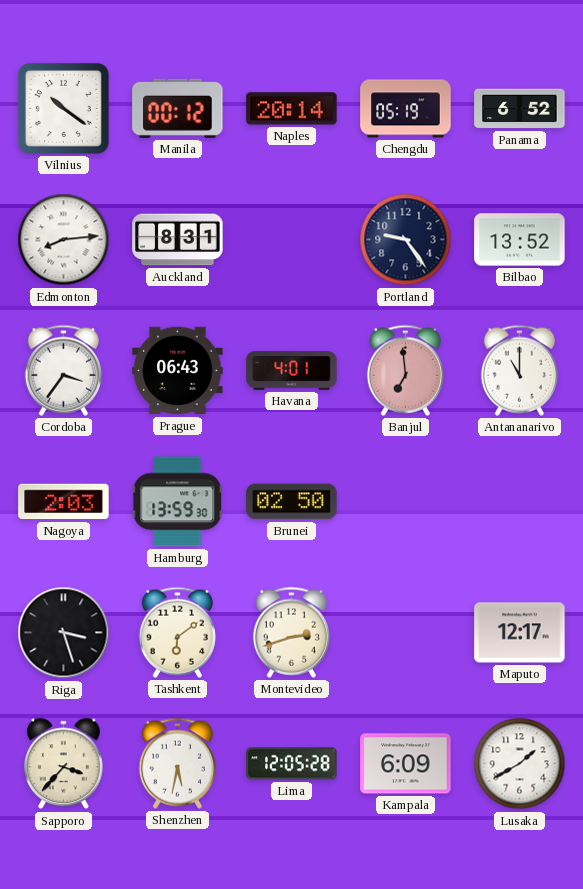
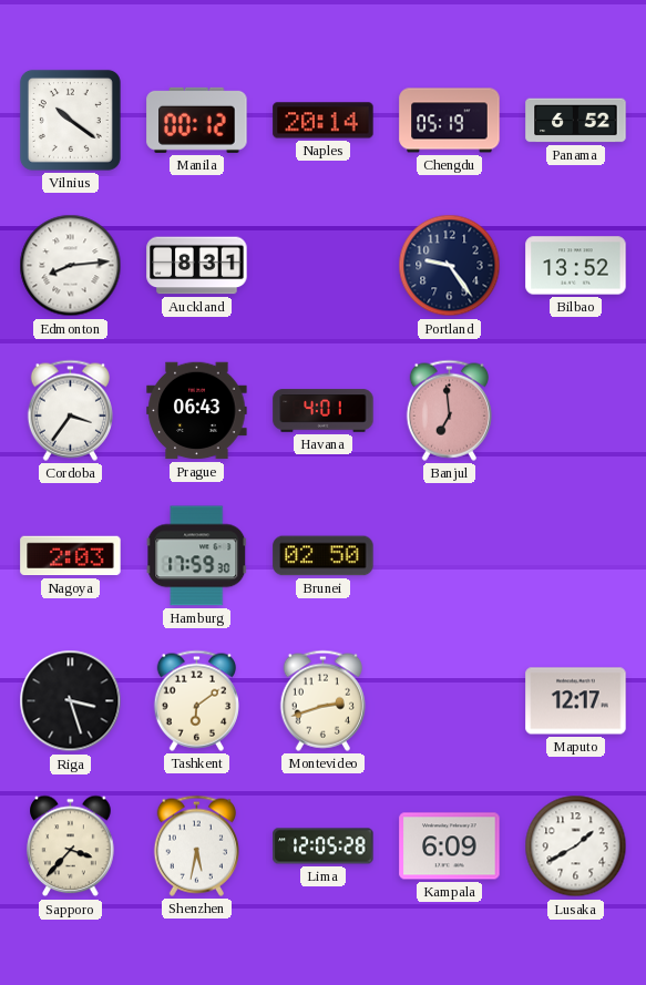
Antananarivo: 11:00 -> none (519, 370)
Hamburg: 13:59 -> 17:59 (197, 556)
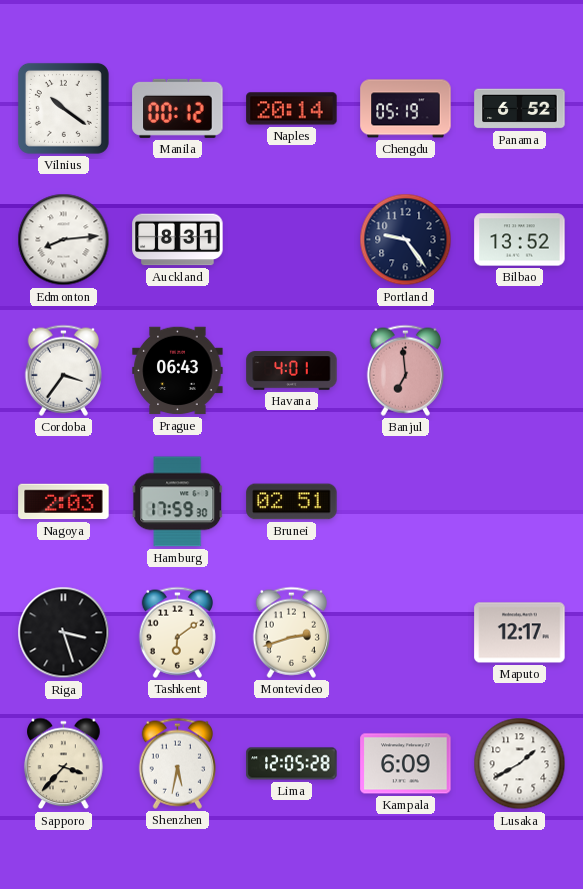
Brunei: 02:50 -> 02:51 (292, 502)
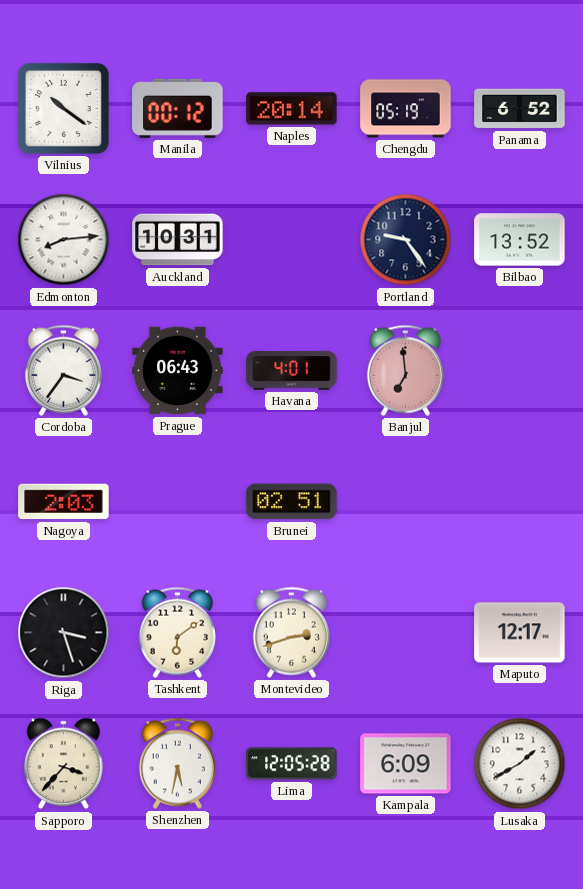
Auckland: 8:31 -> 10:31 (178, 240)
Hamburg: 17:59 -> none (178, 502)
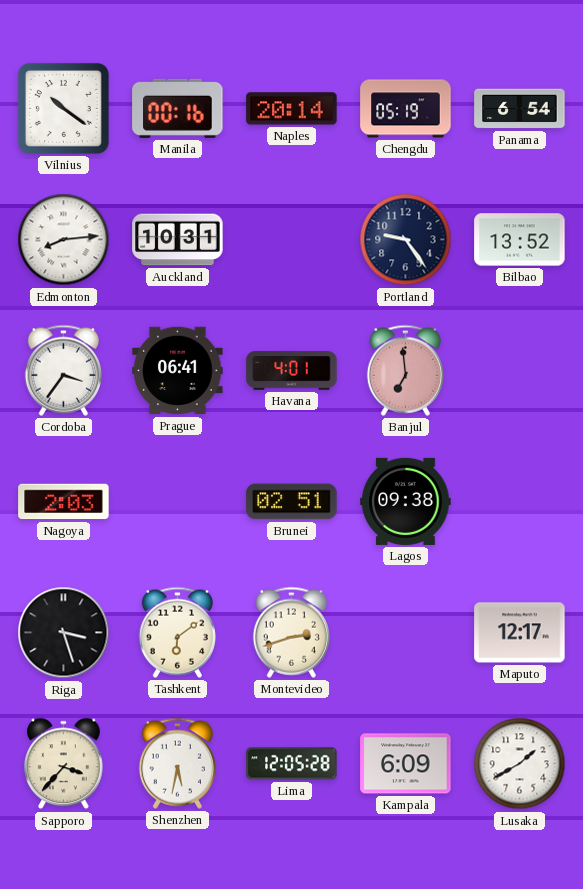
Manila: 00:12 -> 00:16 (178, 108)
Panama: 6:52 -> 6:54 (520, 109)
Prague: 06:43 -> 06:41 (178, 371)
Lagos: none -> 09:38 (406, 501)
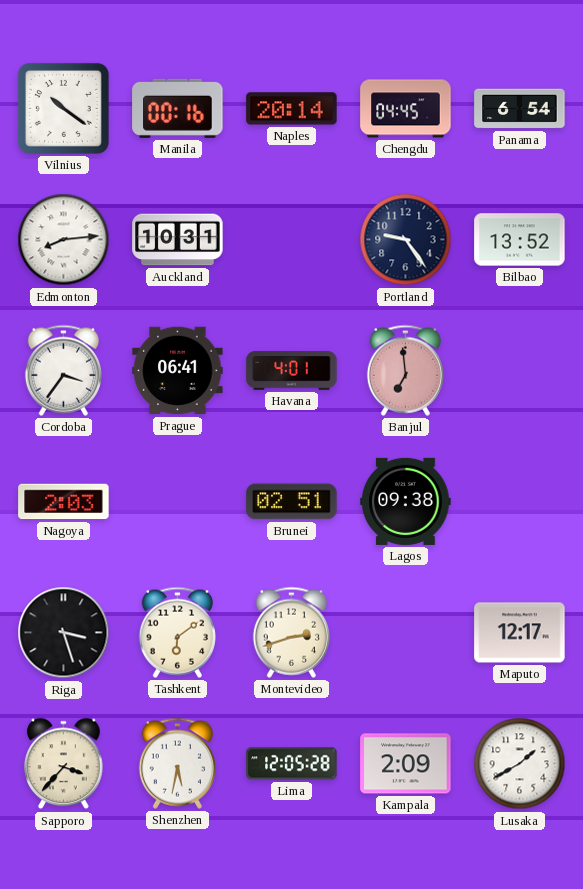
Chengdu: 05:19 -> 04:45 (406, 109)
Kampala: 6:09 -> 2:09 (406, 764)
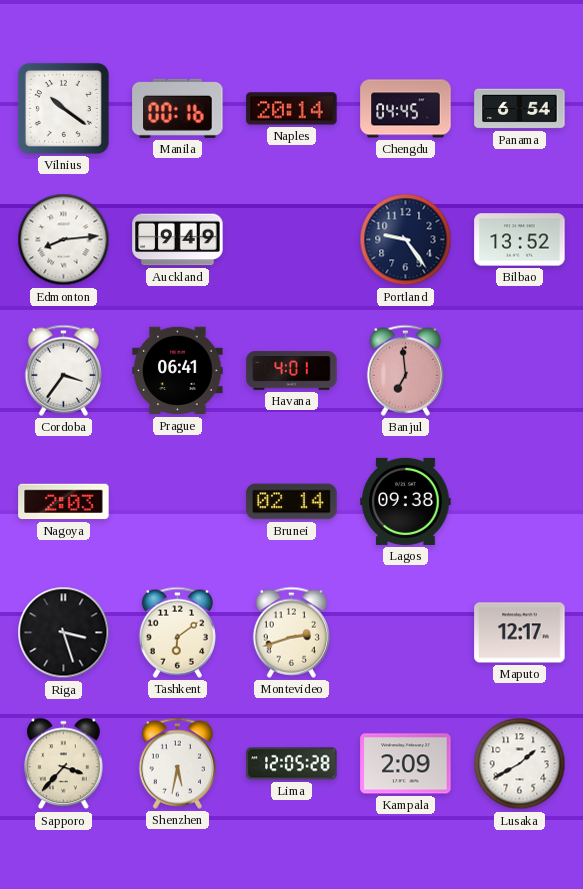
Auckland: 10:31 -> 9:49 (178, 240)
Brunei: 02:51 -> 02:14 (292, 502)
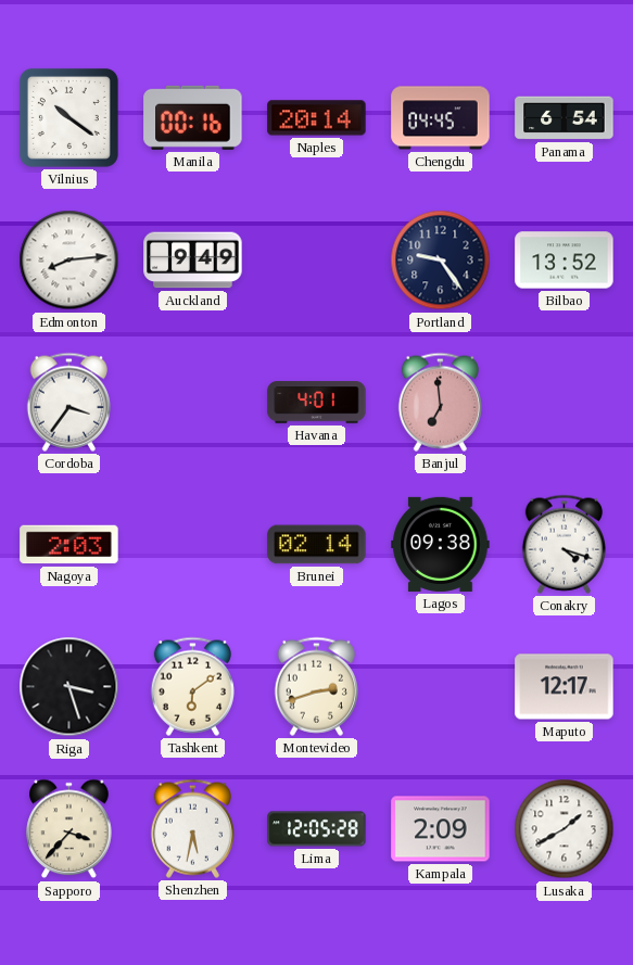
Prague: 06:41 -> none (178, 371)
Conakry: none -> 4:18 (564, 544)
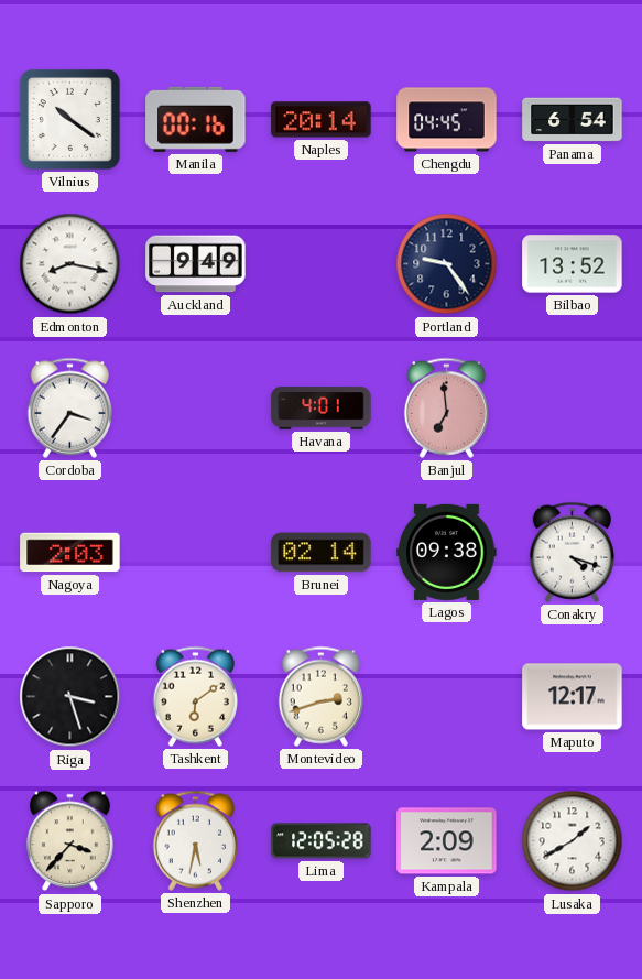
Edmonton: 8:14 -> 8:17 (70, 264)
